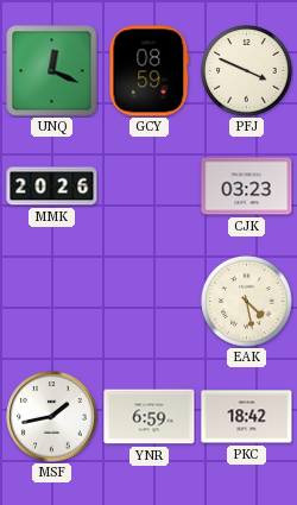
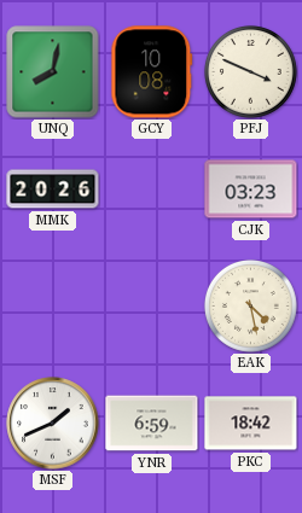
UNQ: 12:19 -> 8:02 (53, 72)
GCY: 08:59 -> 10:08 (152, 72)
MSF: 1:43 -> 1:41 (53, 424)
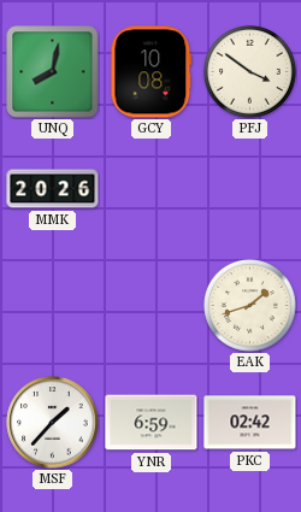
PFJ: 3:49 -> 3:51 (250, 72)
CJK: 03:23 -> none (251, 190)
EAK: 4:28 -> 1:42 (250, 306)
MSF: 1:41 -> 1:37 (53, 423)
PKC: 18:42 -> 02:42 (250, 423)
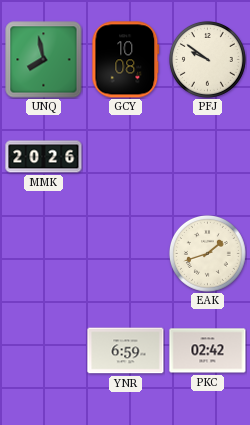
UNQ: 8:02 -> 7:58 (44, 60)
PFJ: 3:51 -> 9:51 (208, 60)
MSF: 1:37 -> none (53, 423)
